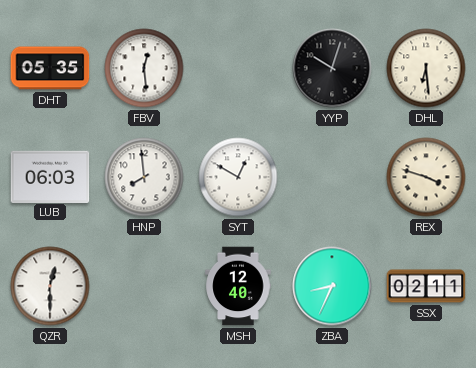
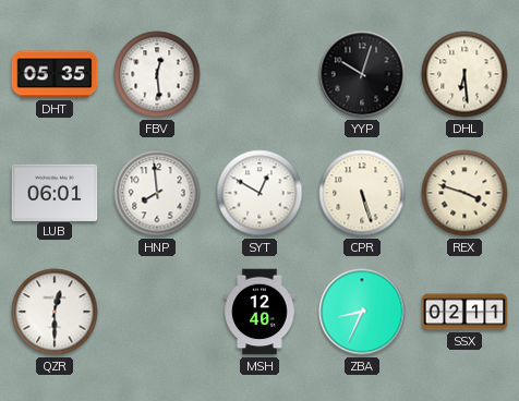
LUB: 06:03 -> 06:01 (55, 192)
CPR: none -> 5:27 (362, 193)
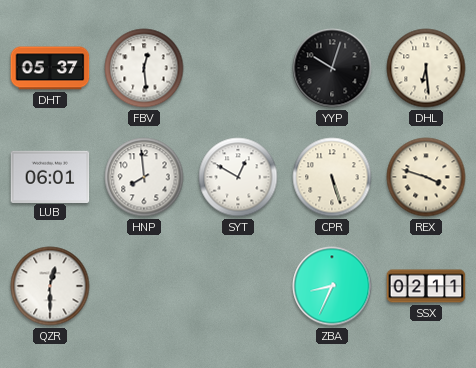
DHT: 05:35 -> 05:37 (50, 68)
MSH: 12:40 -> none (259, 312)
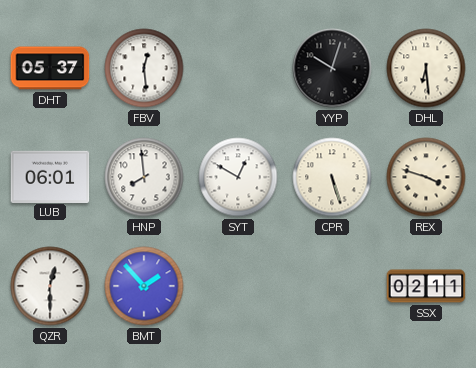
BMT: none -> 1:53 (144, 286)
ZBA: 8:34 -> none (332, 286)
